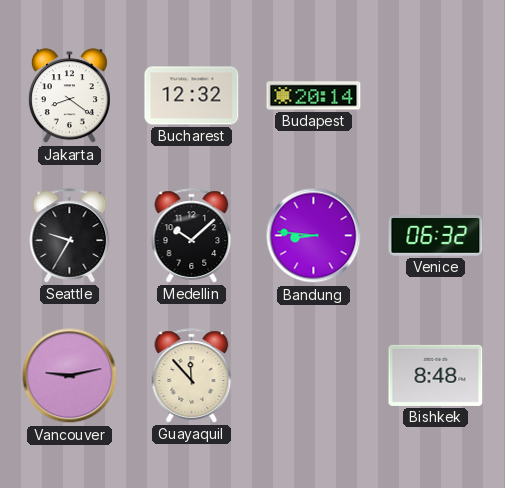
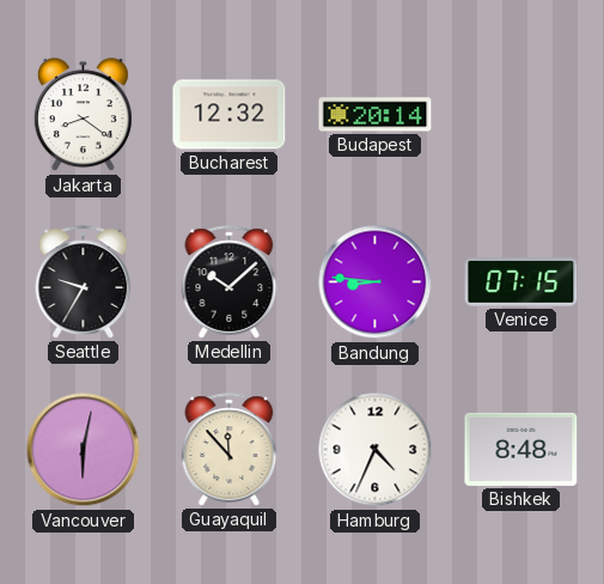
Venice: 06:32 -> 07:15 (521, 282)
Vancouver: 9:13 -> 6:02 (84, 450)
Hamburg: none -> 4:34 (376, 450)
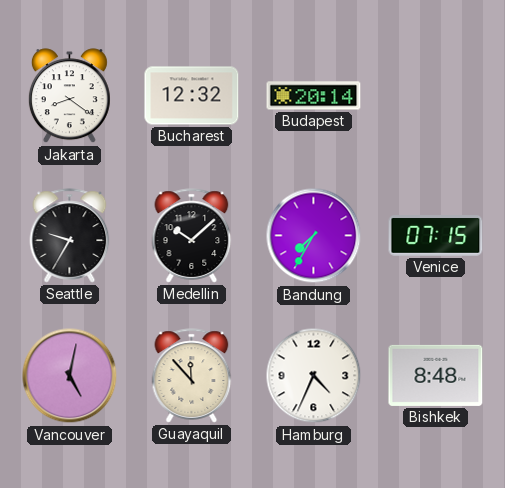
Bandung: 8:46 -> 7:35 (314, 236)
Vancouver: 6:02 -> 5:02 (70, 376)
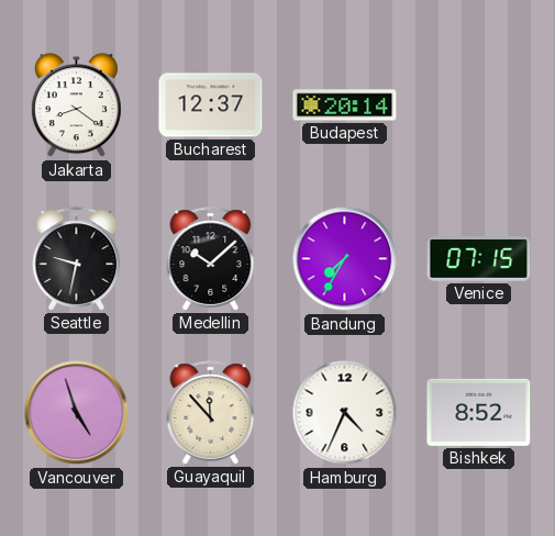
Bucharest: 12:32 -> 12:37 (211, 105)
Seattle: 9:35 -> 9:32 (77, 259)
Vancouver: 5:02 -> 4:57 (77, 413)
Bishkek: 8:48 -> 8:52 (479, 412)
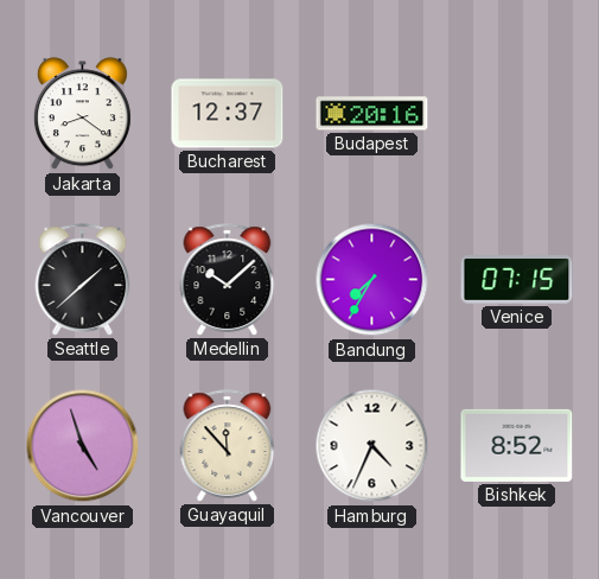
Budapest: 20:14 -> 20:16 (372, 114)
Seattle: 9:32 -> 1:38 (83, 280)
